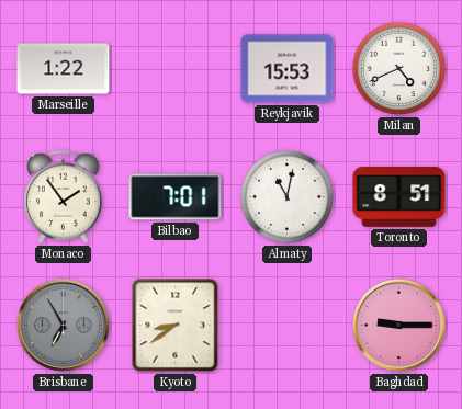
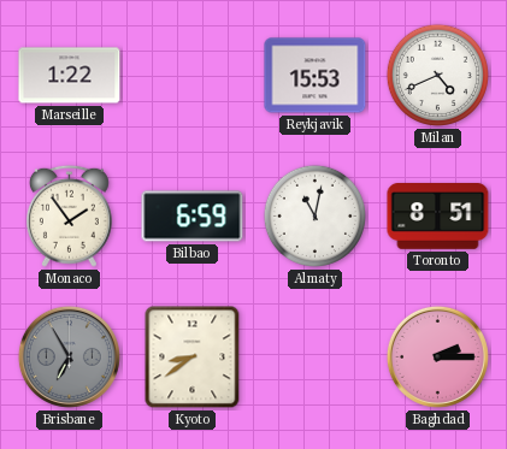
Bilbao: 7:01 -> 6:59 (193, 217)
Baghdad: 9:15 -> 2:15 (437, 356)
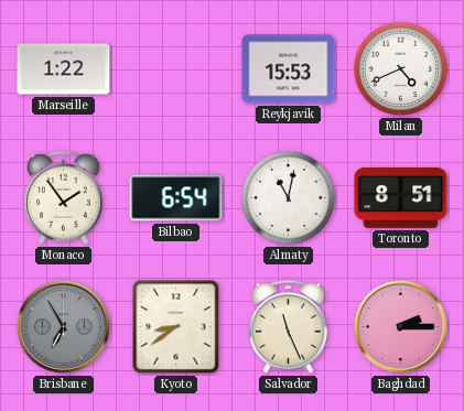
Bilbao: 6:59 -> 6:54 (176, 198)
Salvador: none -> 11:26 (288, 326)
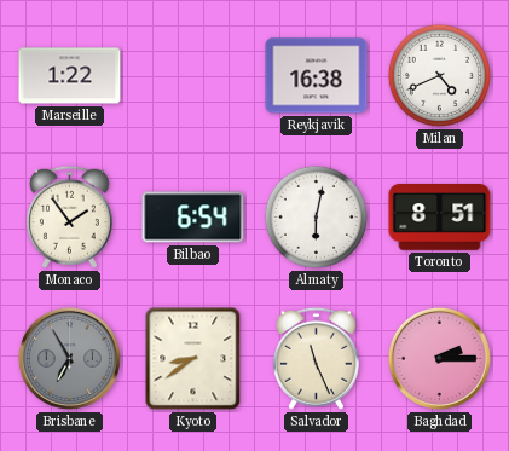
Reykjavik: 15:53 -> 16:38 (317, 76)
Almaty: 11:02 -> 6:02 (316, 216)
